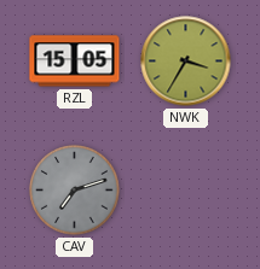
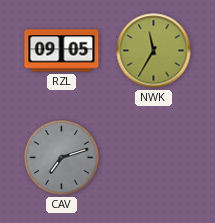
RZL: 15:05 -> 09:05 (62, 51)
NWK: 3:35 -> 11:35 (154, 51)
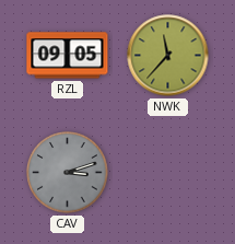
NWK: 11:35 -> 11:37 (168, 56)
CAV: 7:12 -> 3:12 (68, 173)
